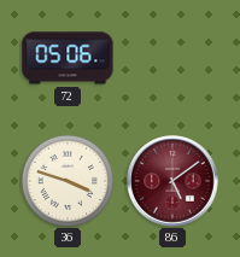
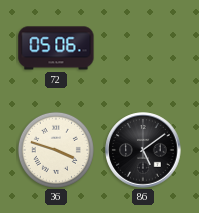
86 dial: burgundy -> black (143, 150)
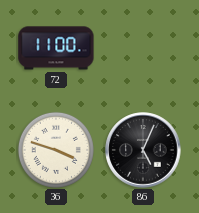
72: 05:06 -> 11:00 (56, 48)
86: 5:09 -> 5:04 (143, 150)
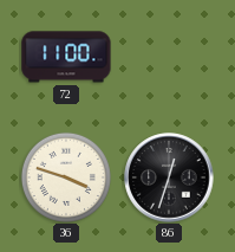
86: 5:04 -> 12:33 (169, 177)
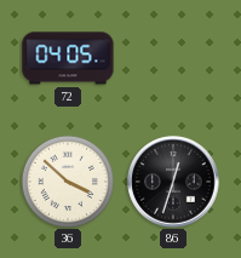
72: 11:00 -> 04:05 (68, 58)
36: 3:48 -> 3:52 (68, 182)
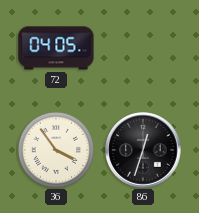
36: 3:52 -> 3:54 (56, 150)
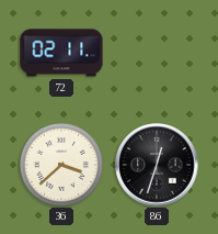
72: 04:05 -> 02:11 (61, 53)
36: 3:54 -> 3:38 (61, 165)
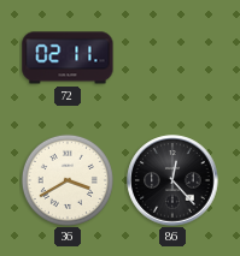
36: 3:38 -> 3:40 (68, 180)
86: 12:33 -> 12:23 (172, 180)
